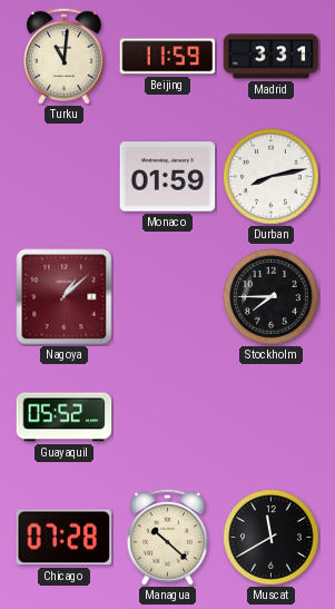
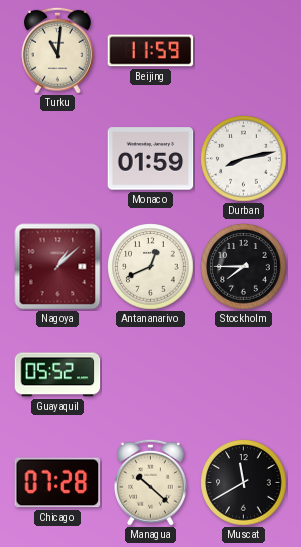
Madrid: 3:31 -> none (272, 57)
Antananarivo: none -> 12:41 (151, 267)
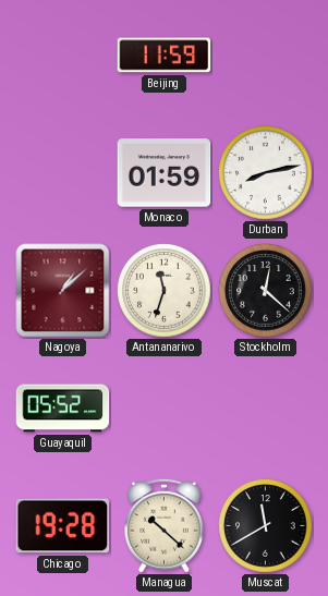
Turku: 11:01 -> none (57, 50)
Antananarivo: 12:41 -> 11:33 (165, 291)
Stockholm: 7:45 -> 12:22 (266, 291)
Chicago: 07:28 -> 19:28 (63, 526)
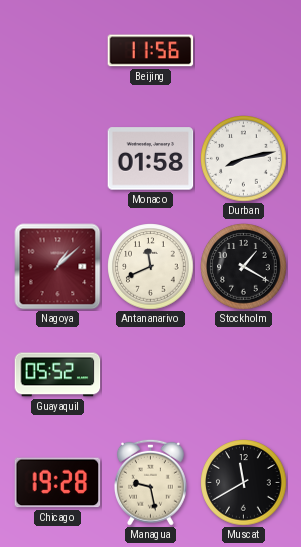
Beijing: 11:59 -> 11:56 (151, 51)
Monaco: 01:59 -> 01:58 (151, 159)
Antananarivo: 11:33 -> 11:41 (151, 267)
Stockholm: 12:22 -> 1:20 (244, 267)
Managua: 10:22 -> 9:28 (150, 482)
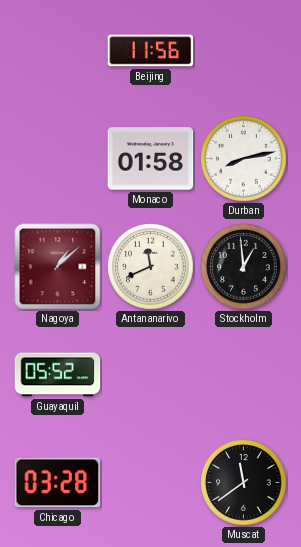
Stockholm: 1:20 -> 12:59 (244, 267)
Chicago: 19:28 -> 03:28 (58, 483)
Managua: 9:28 -> none (150, 482)
Muscat: 11:40 -> 11:39 (244, 483)
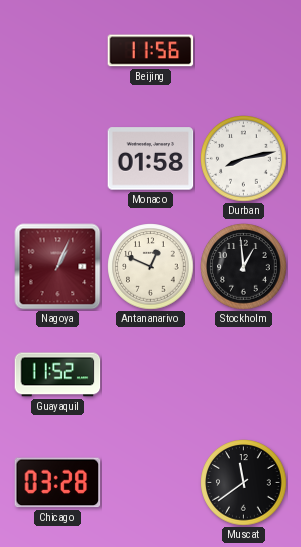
Nagoya: 1:08 -> 1:04 (58, 267)
Antananarivo: 11:41 -> 12:49 (151, 267)
Guayaquil: 05:52 -> 11:52 (58, 375)
